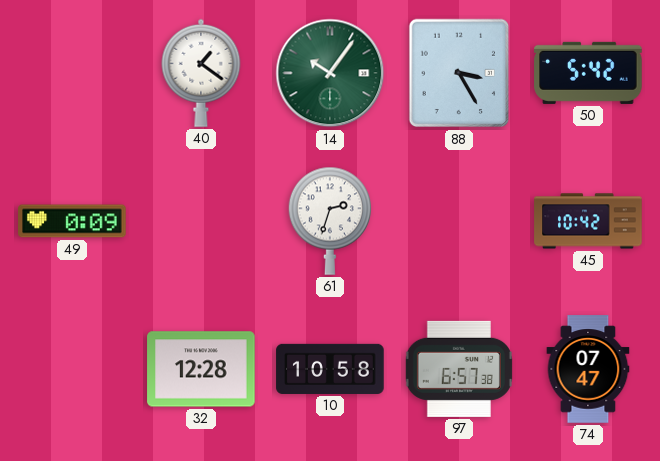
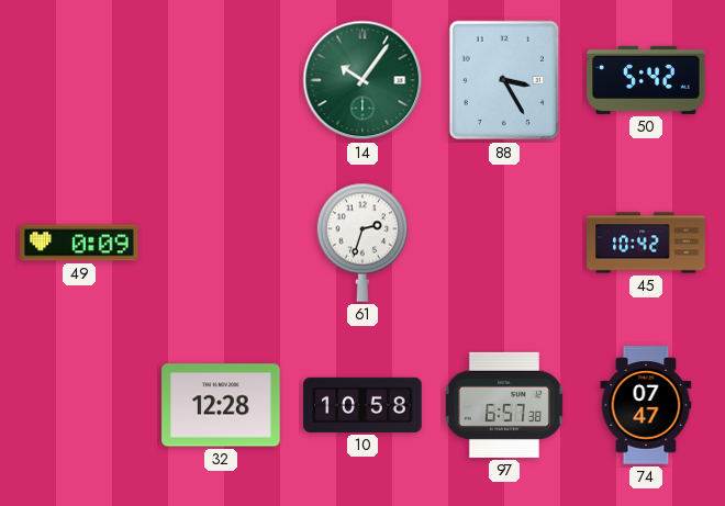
40: 1:21 -> none (201, 73)
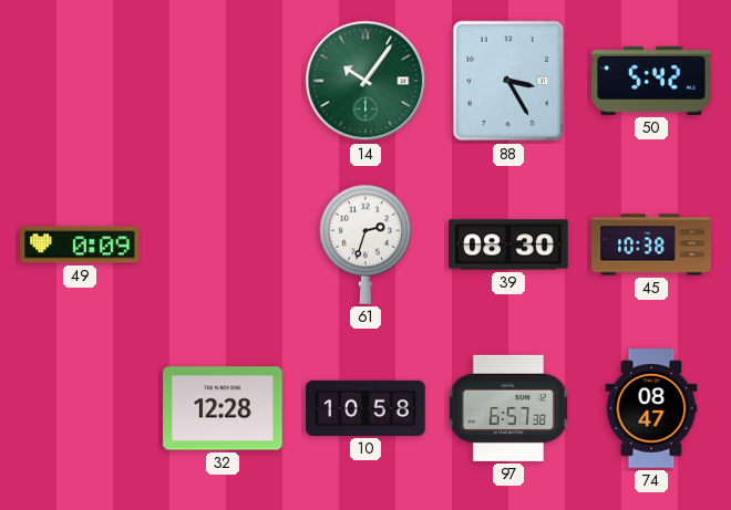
39: none -> 08:30 (508, 244)
45: 10:42 -> 10:38 (651, 244)
74: 07:47 -> 08:47 (651, 408)
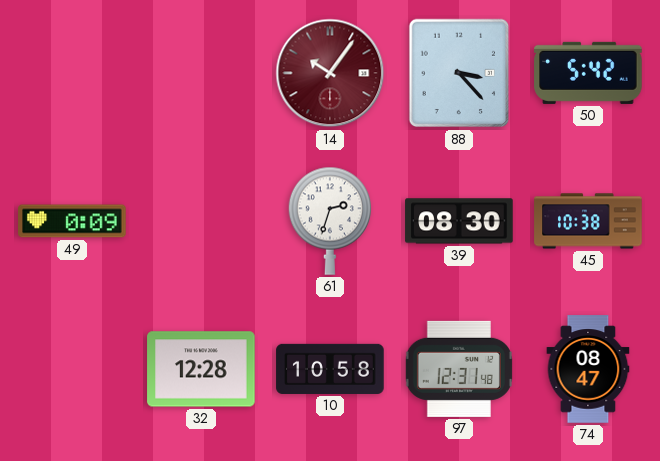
14 dial: green -> burgundy (330, 73)
88: 3:25 -> 3:23 (459, 73)
97: 6:57 -> 12:31 (459, 369)
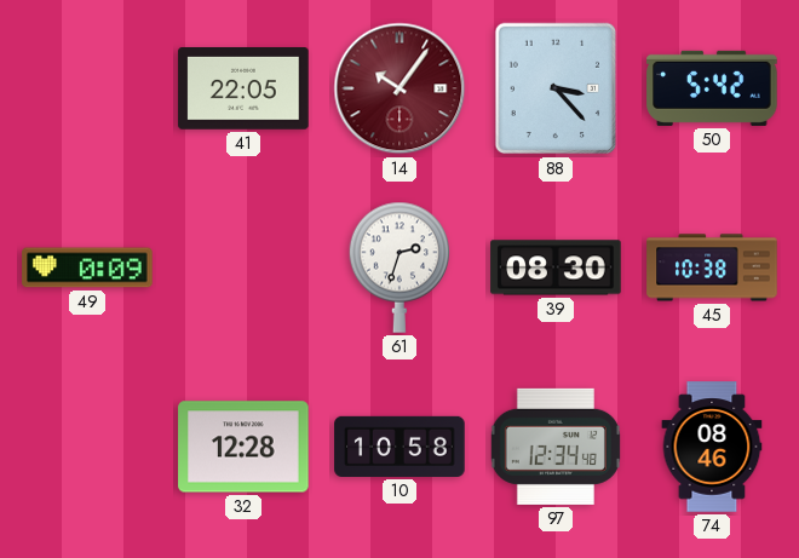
41: none -> 22:05 (243, 90)
97: 12:31 -> 12:34 (556, 447)
74: 08:47 -> 08:46 (712, 447)
